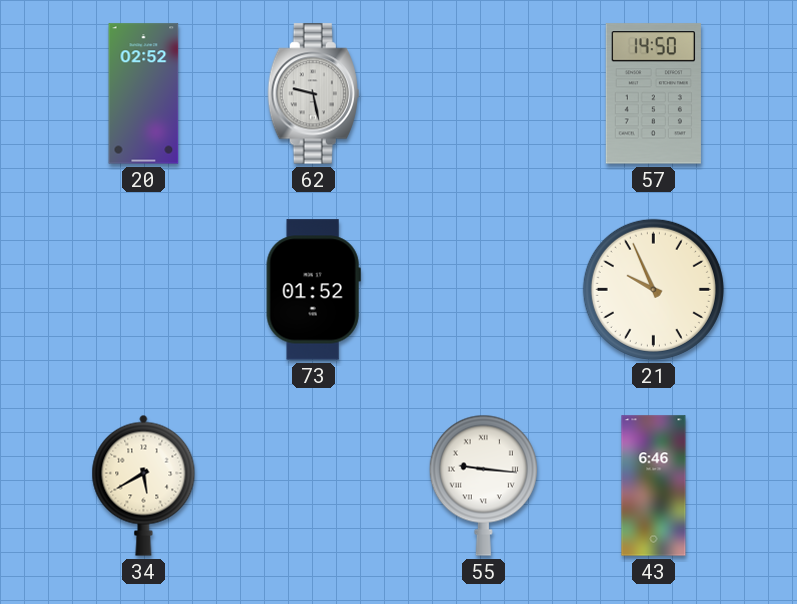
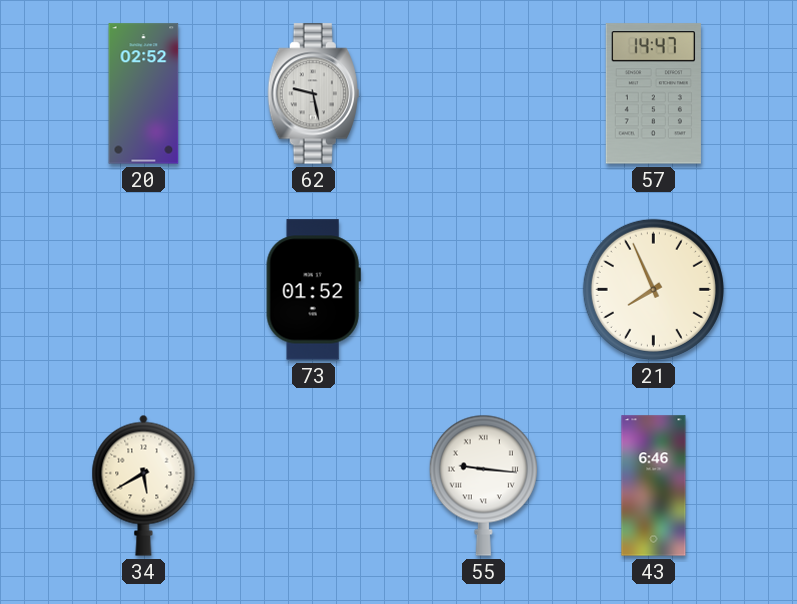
57: 14:50 -> 14:47 (653, 94)
21: 9:56 -> 7:56 (653, 289)
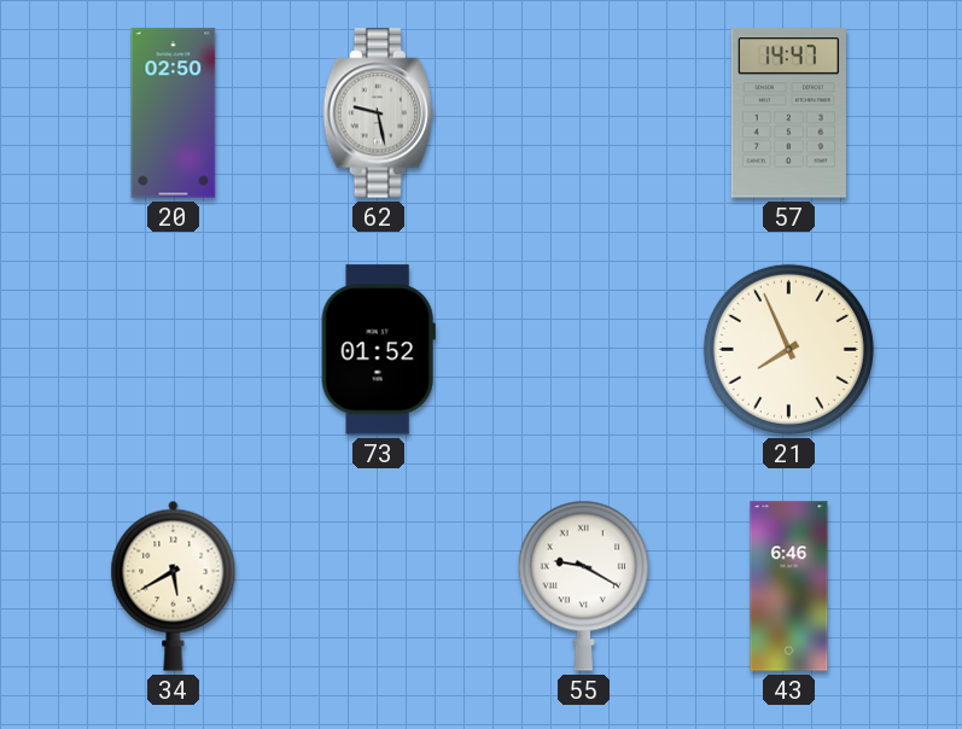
20: 02:52 -> 02:50 (174, 113)
55: 9:16 -> 9:20 (583, 585)
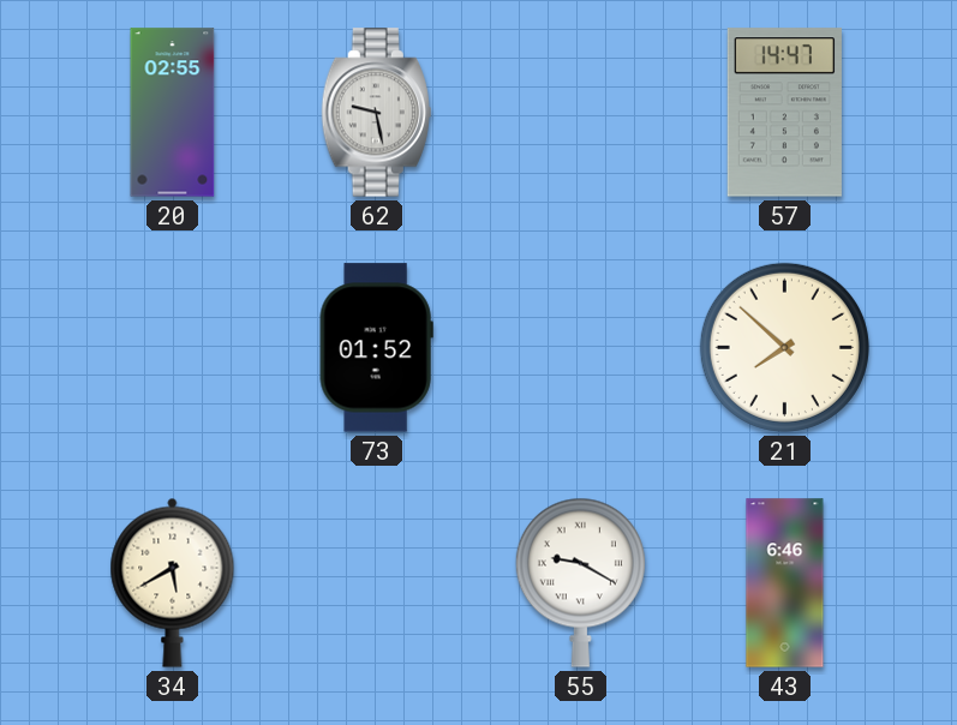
20: 02:50 -> 02:55 (173, 113)
21: 7:56 -> 7:52 (784, 347)
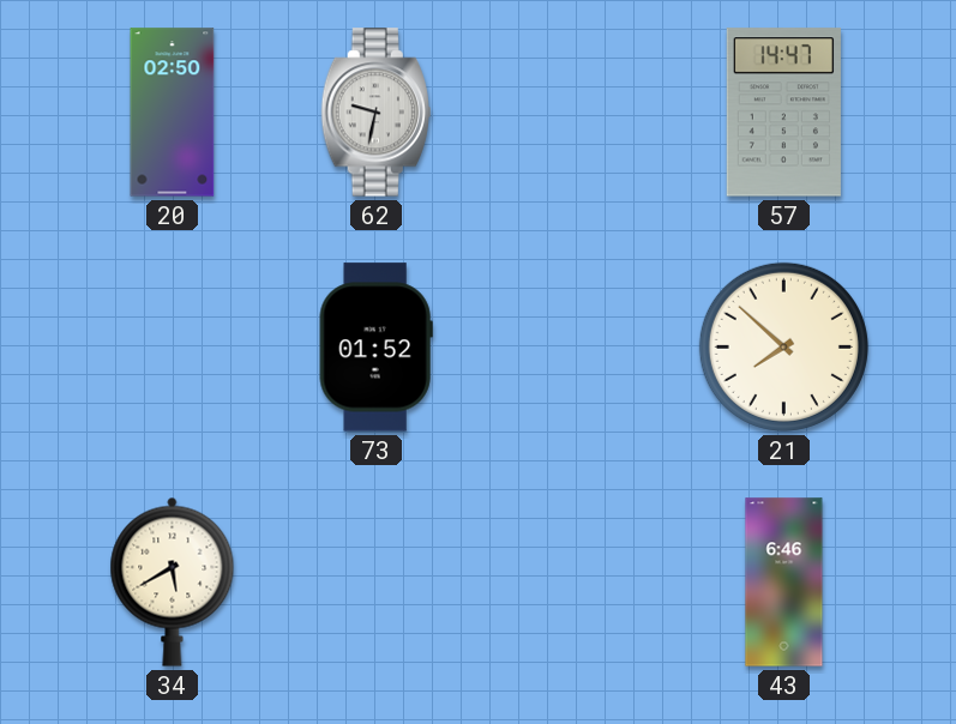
20: 02:55 -> 02:50 (173, 113)
62: 9:28 -> 9:32 (375, 113)
55: 9:20 -> none (580, 582)
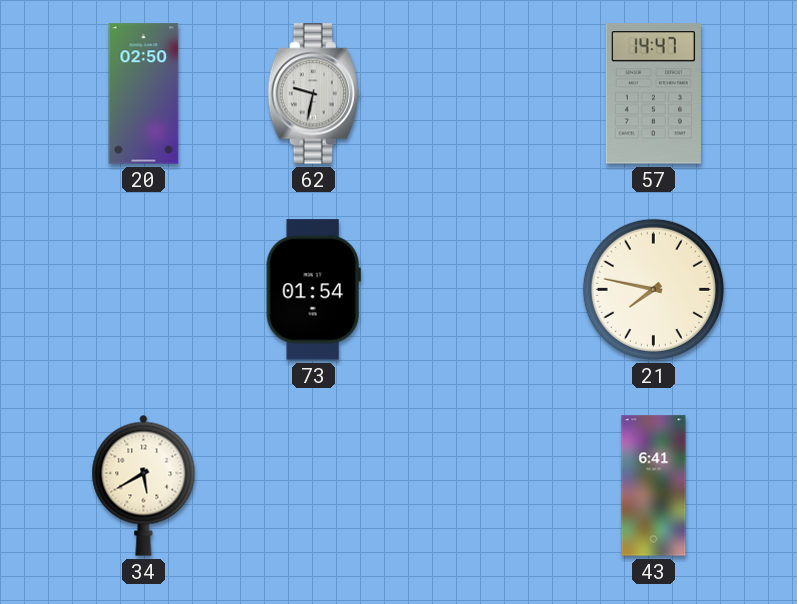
73: 01:52 -> 01:54 (313, 290)
21: 7:52 -> 7:47 (653, 289)
43: 6:46 -> 6:41 (654, 486)
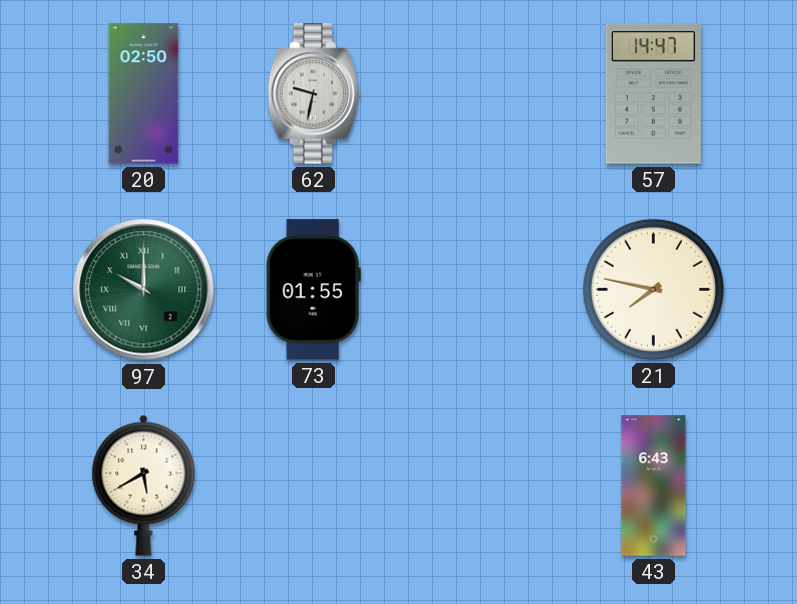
97: none -> 10:00 (144, 290)
73: 01:54 -> 01:55 (313, 290)
43: 6:41 -> 6:43 (654, 486)
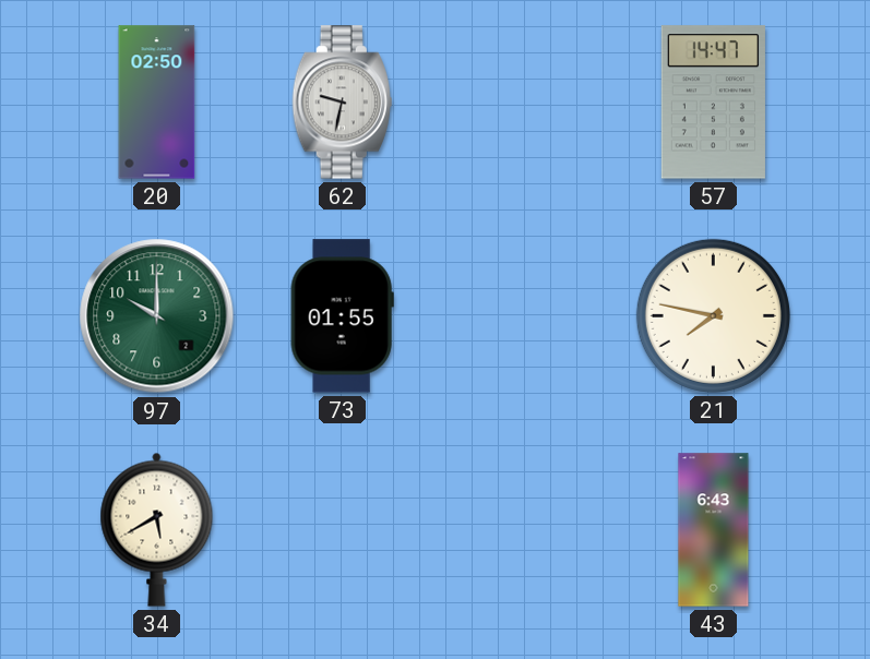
97 numerals: Roman -> Arabic (157, 316)
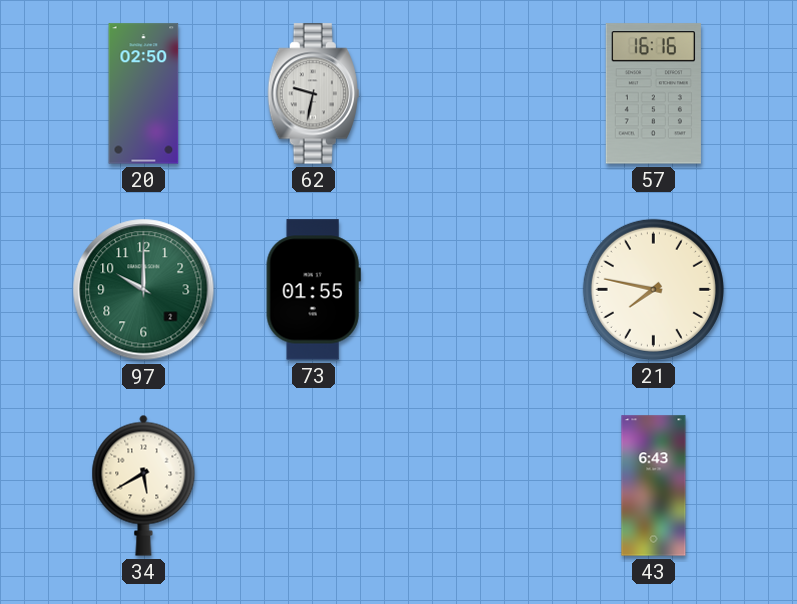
57: 14:47 -> 16:16 (653, 94)
